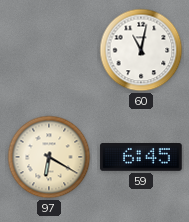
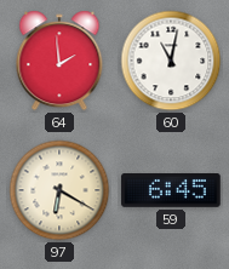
64: none -> 1:59 (59, 61)
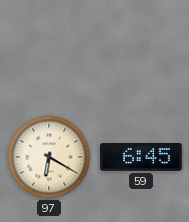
64: 1:59 -> none (59, 61)
60: 11:02 -> none (171, 61)
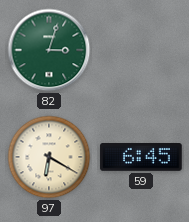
82: none -> 3:03 (49, 50)
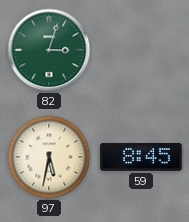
97: 6:20 -> 5:32 (49, 157)
59: 6:45 -> 8:45 (141, 158)
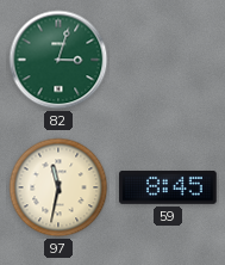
97: 5:32 -> 11:32 (58, 187)
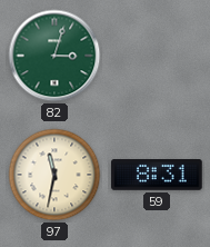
59: 8:45 -> 8:31 (157, 176)
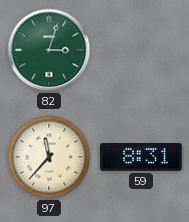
97: 11:32 -> 11:37 (49, 157)
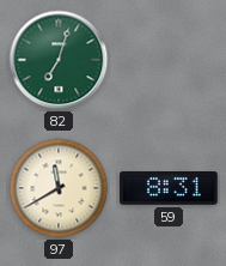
82: 3:03 -> 7:03 (59, 60)
97: 11:37 -> 11:40 (59, 188)
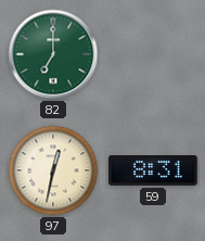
82: 7:03 -> 7:00 (53, 54)
97: 11:40 -> 12:32 (53, 170)
